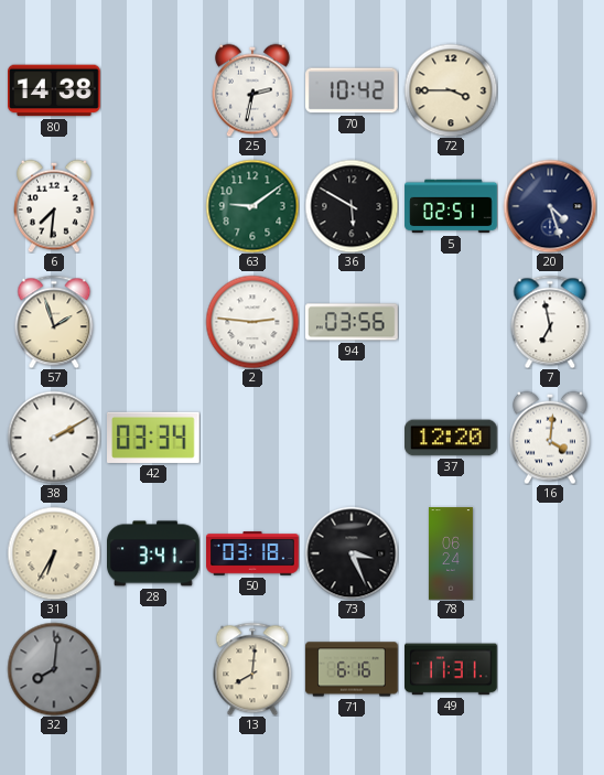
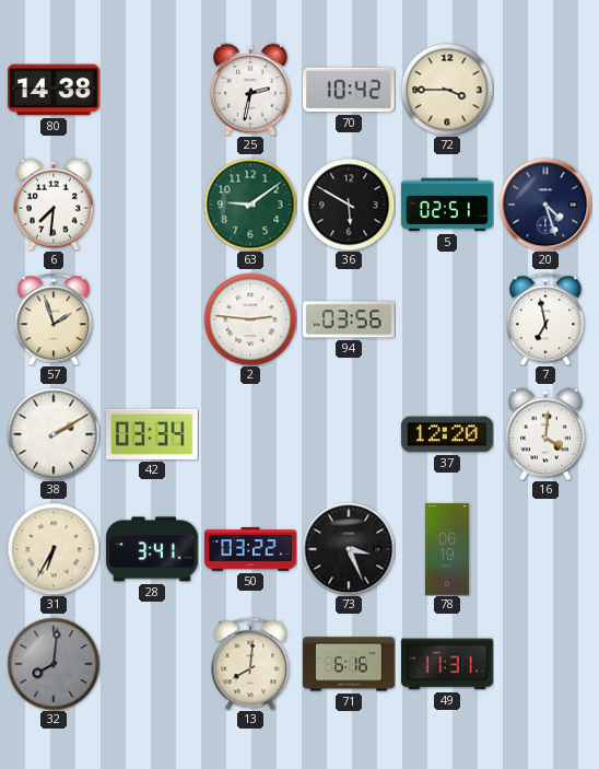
50: 03:18 -> 03:22 (250, 549)
78: 06:24 -> 06:19 (447, 549)
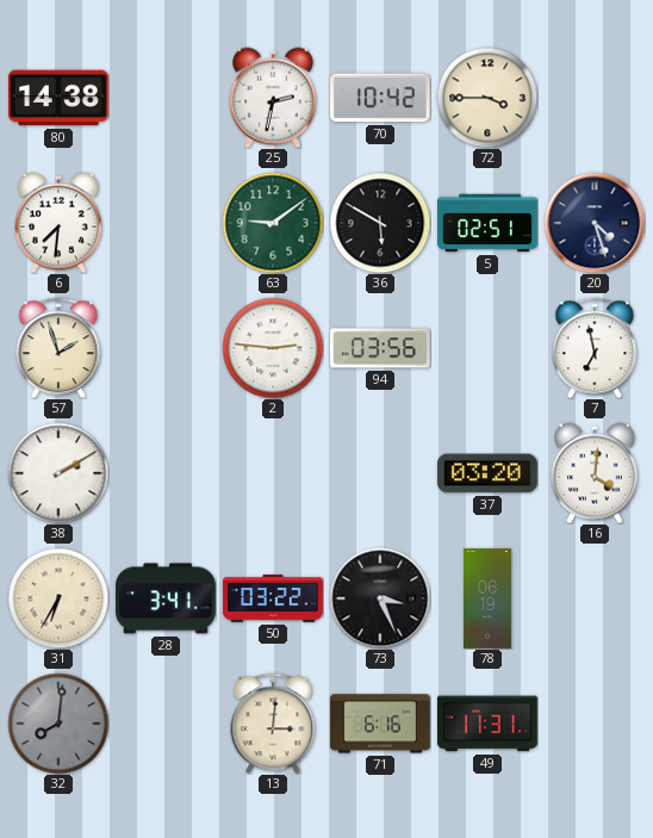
42: 03:34 -> none (153, 434)
37: 12:20 -> 03:20 (489, 473)
13: 8:01 -> 3:01 (273, 724)
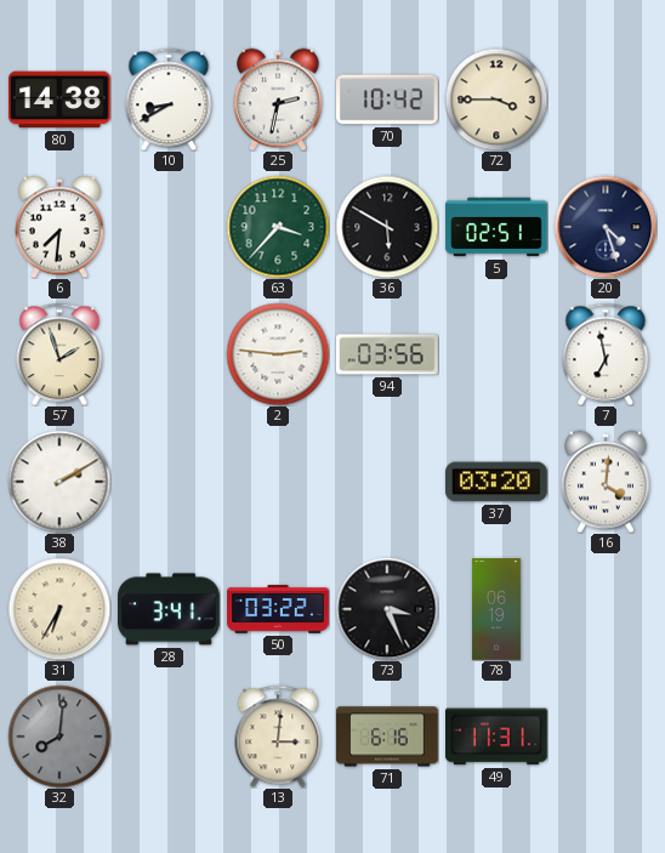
10: none -> 8:40 (169, 99)
63: 9:09 -> 3:37 (278, 227)
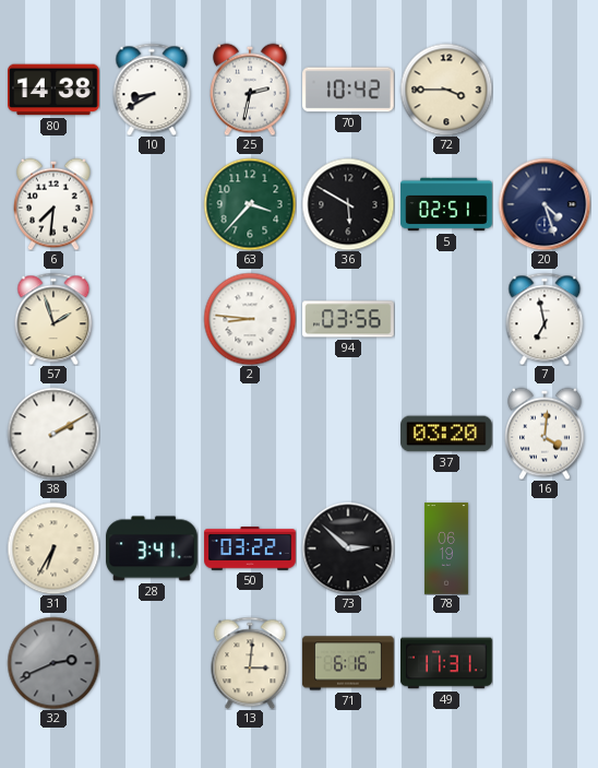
2: 2:46 -> 8:46 (250, 319)
73: 3:26 -> 2:52 (348, 548)
32: 8:01 -> 2:41 (53, 663)
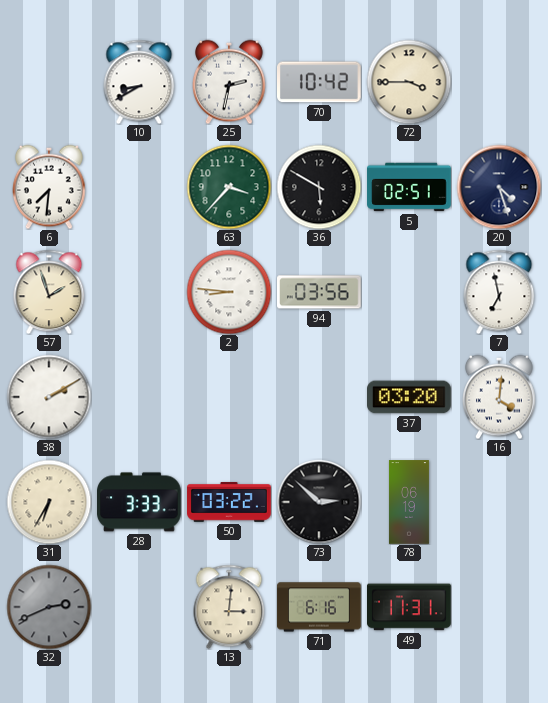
80: 14:38 -> none (55, 90)
28: 3:41 -> 3:33 (140, 502)
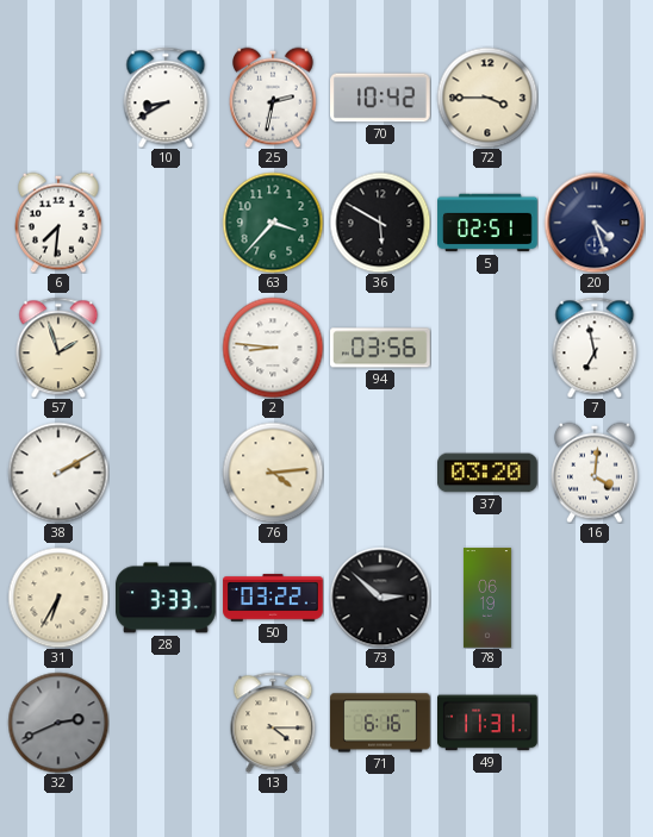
76: none -> 4:14 (273, 473)
13: 3:01 -> 4:15 (273, 723)
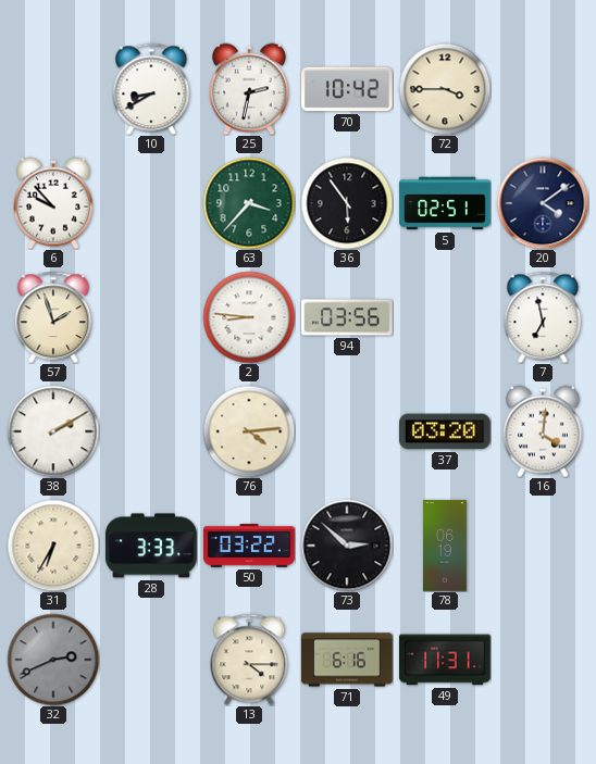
6: 7:31 -> 9:53 (54, 203)
36: 5:50 -> 5:54 (347, 203)
20: 4:27 -> 4:09 (543, 203)
